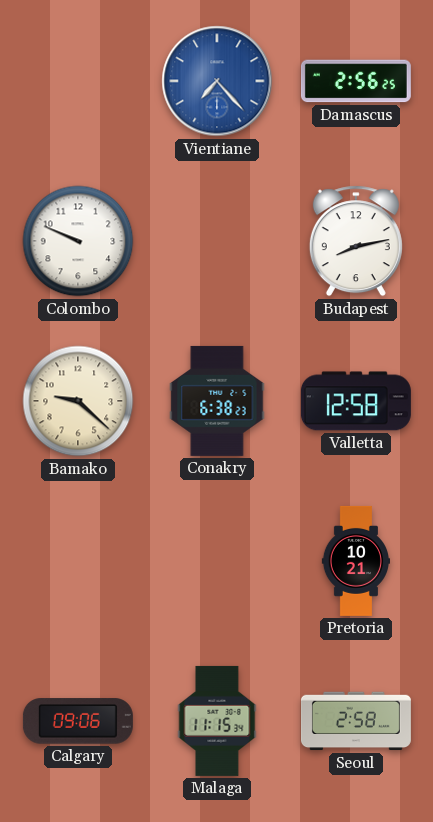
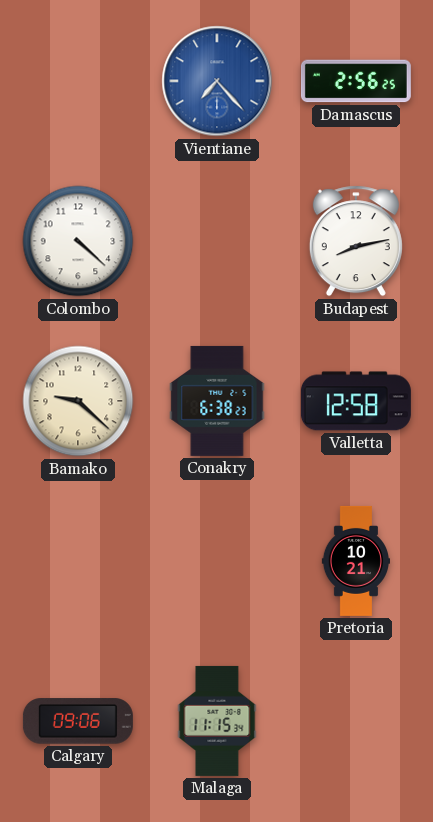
Colombo: 9:49 -> 4:22 (78, 241)
Seoul: 2:58 -> none (356, 721)
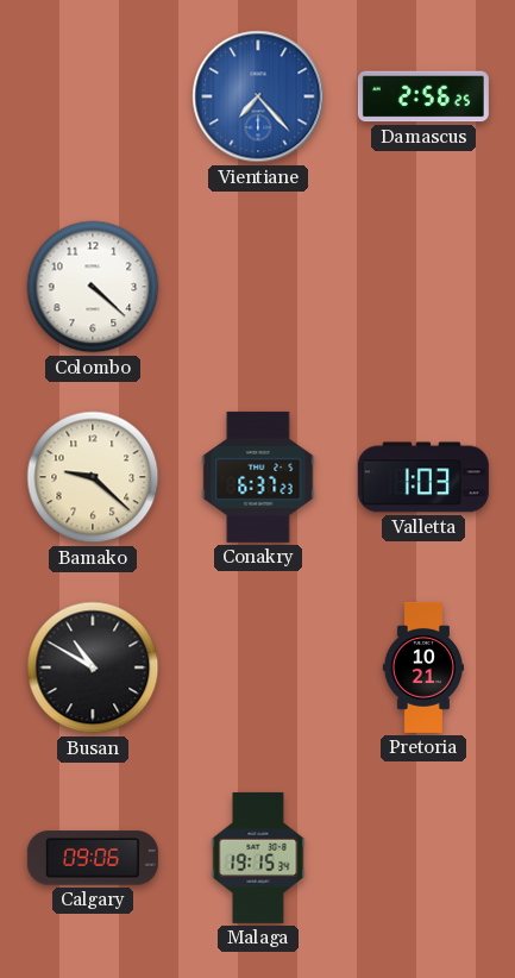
Budapest: 8:13 -> none (356, 241)
Conakry: 6:38 -> 6:37 (258, 477)
Valletta: 12:58 -> 1:03 (423, 477)
Busan: none -> 10:50 (93, 667)
Malaga: 11:15 -> 19:15 (258, 858)
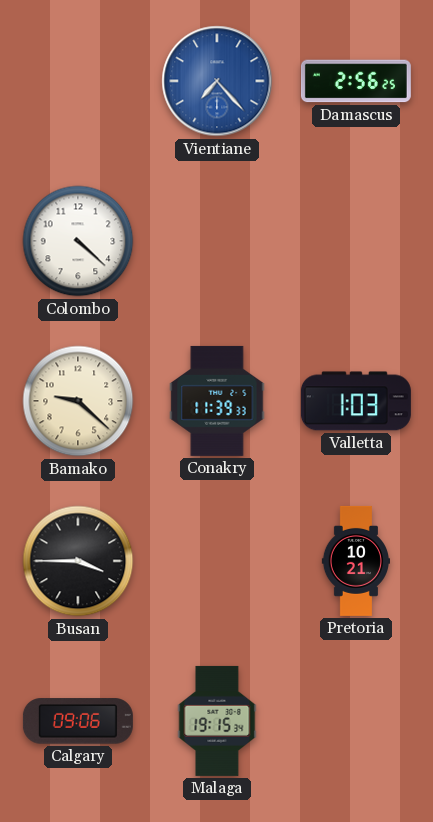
Conakry: 6:37 -> 11:39 (217, 401)
Busan: 10:50 -> 3:45 (78, 561)
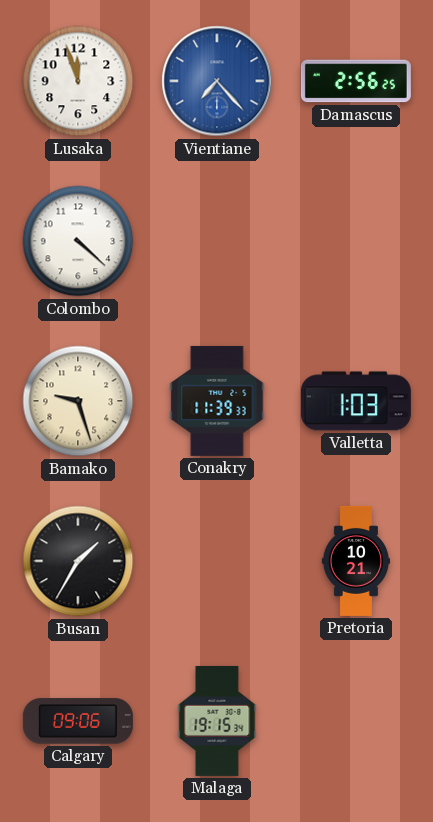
Lusaka: none -> 11:57 (78, 81)
Bamako: 9:22 -> 9:27 (78, 401)
Busan: 3:45 -> 1:35 (78, 561)
